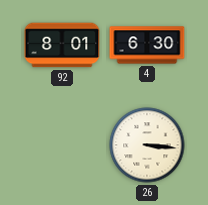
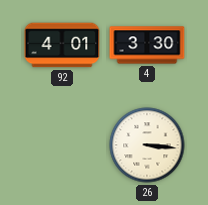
92: 8:01 -> 4:01 (62, 45)
4: 6:30 -> 3:30 (147, 45)
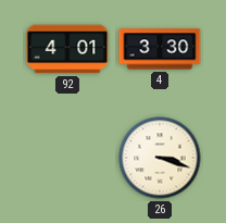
26: 3:16 -> 3:18 (160, 158)
